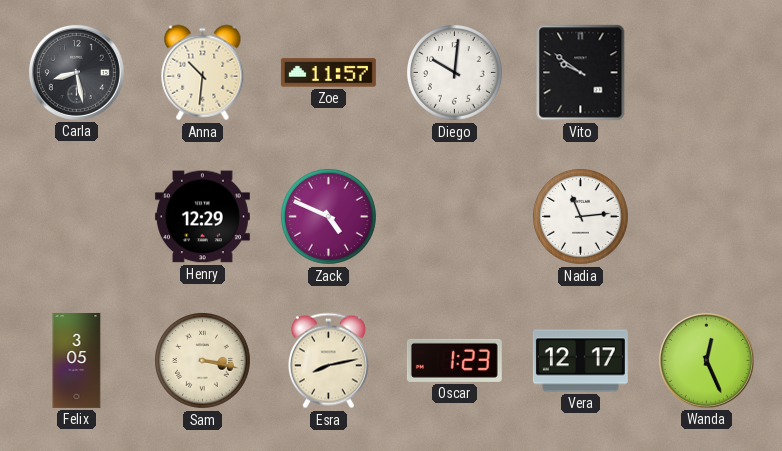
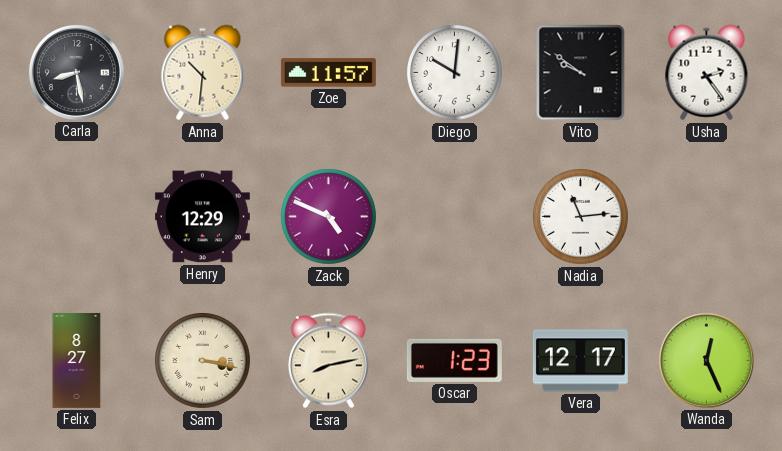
Usha: none -> 2:24 (707, 73)
Felix: 3:05 -> 8:27 (77, 360)
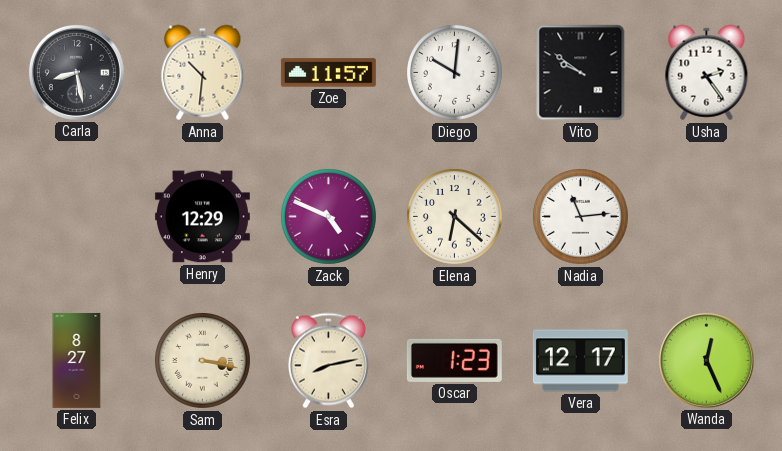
Elena: none -> 6:22 (455, 217)
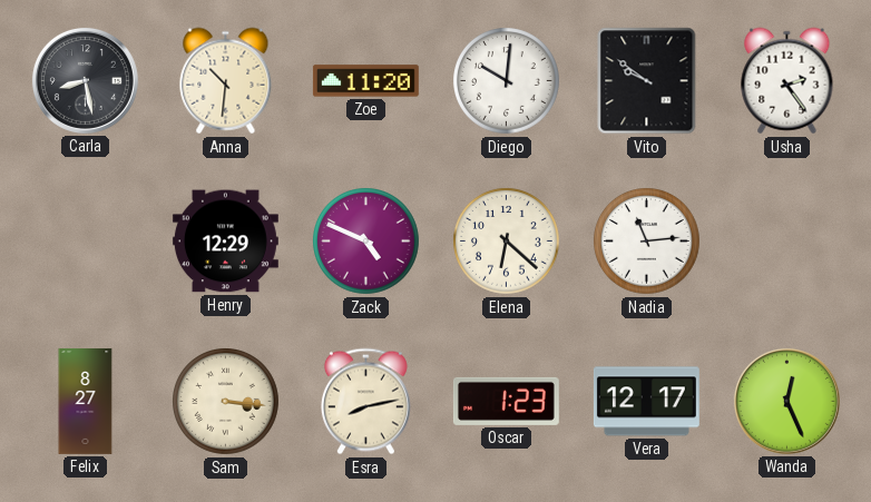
Zoe: 11:57 -> 11:20 (365, 81)
Sam: 3:17 -> 3:16 (226, 402)
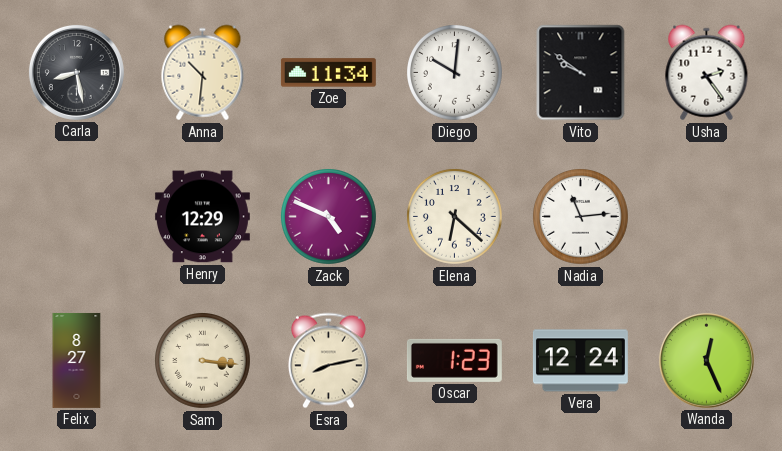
Zoe: 11:20 -> 11:34 (328, 73)
Vera: 12:17 -> 12:24 (580, 361)
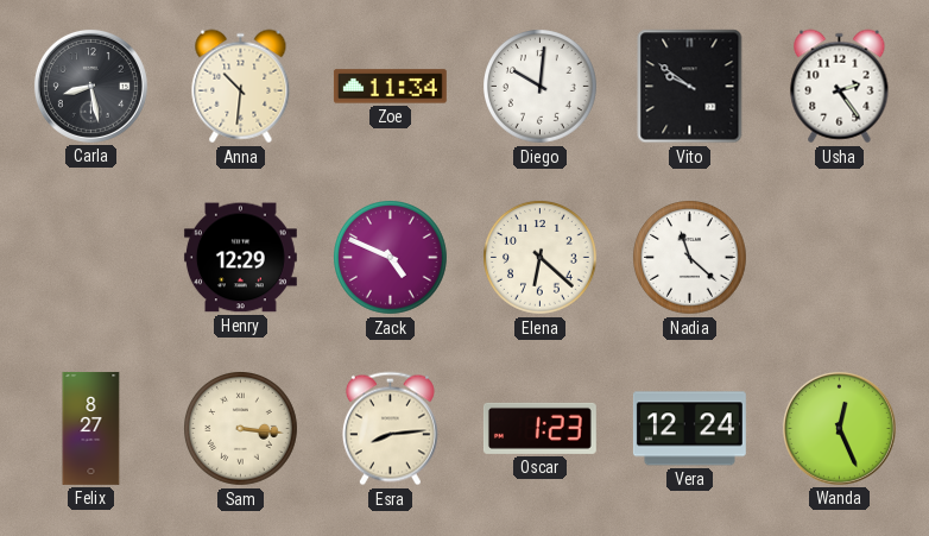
Nadia: 11:14 -> 11:22 (690, 258)
Esra: 8:13 -> 8:14 (390, 429)
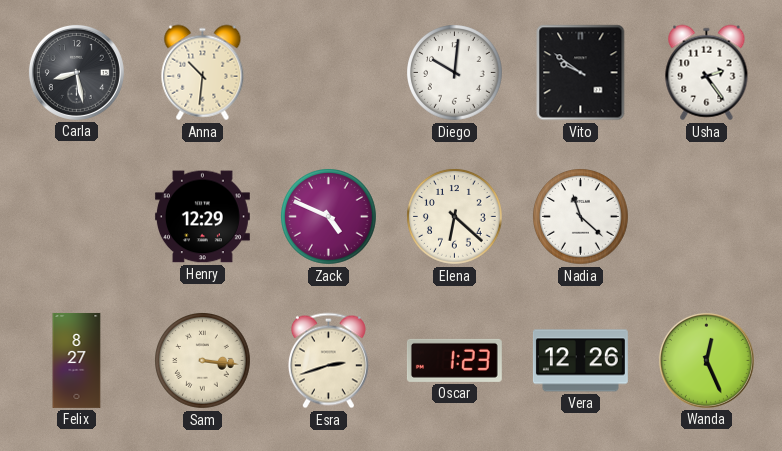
Zoe: 11:34 -> none (390, 87)
Esra: 8:14 -> 2:42 (328, 361)
Vera: 12:24 -> 12:26 (580, 361)
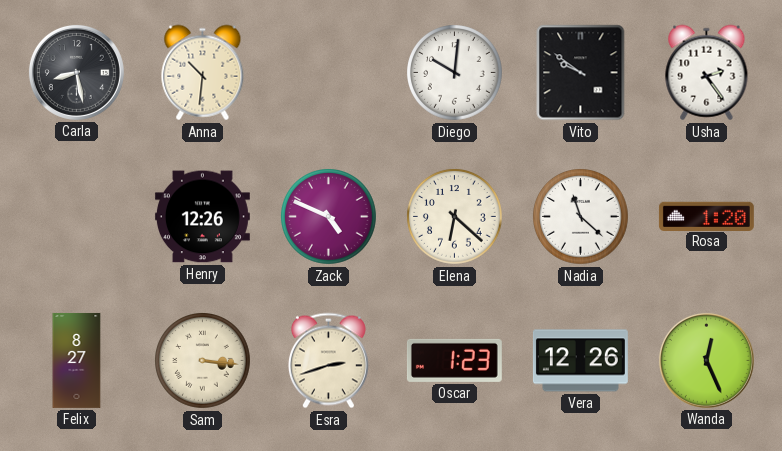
Henry: 12:29 -> 12:26 (202, 217)
Rosa: none -> 1:20 (706, 216)
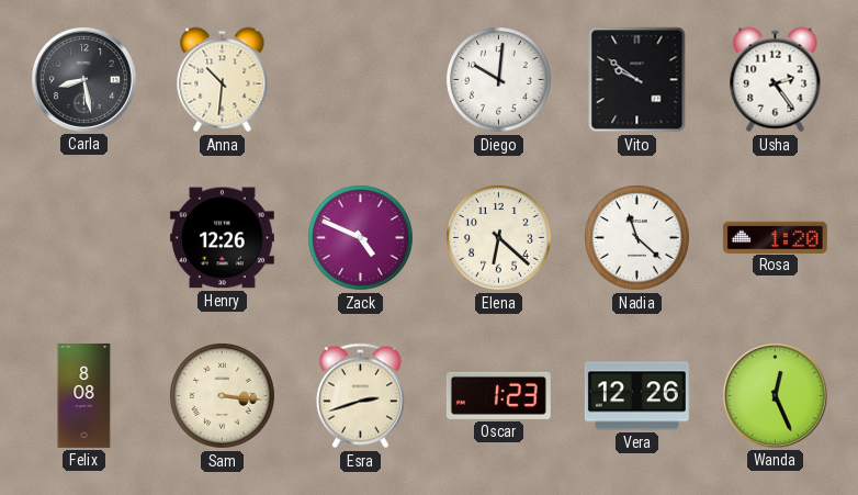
Felix: 8:27 -> 8:08 (84, 395)
